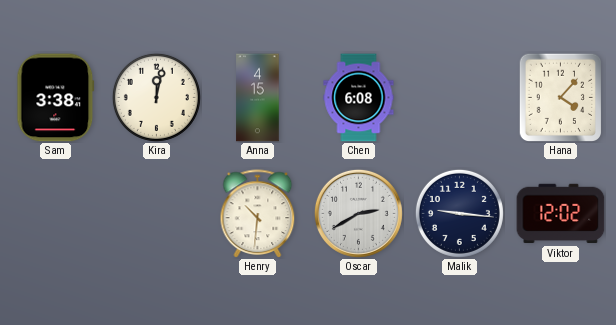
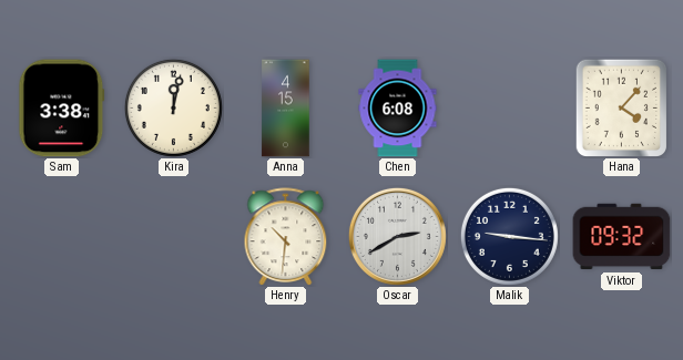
Viktor: 12:02 -> 09:32 (622, 237)
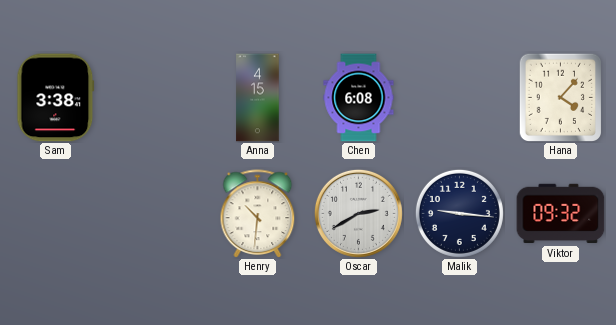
Kira: 12:02 -> none (173, 107)
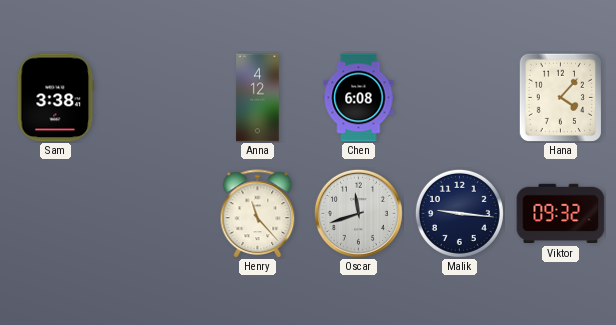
Anna: 4:15 -> 4:12 (258, 98)
Henry: 10:31 -> 11:23 (258, 214)
Oscar: 2:40 -> 11:42 (358, 213)
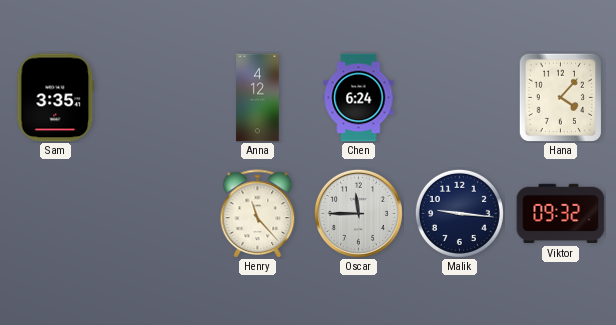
Sam: 3:38 -> 3:35 (56, 98)
Chen: 6:08 -> 6:24 (359, 98)
Oscar: 11:42 -> 11:45 (358, 213)
